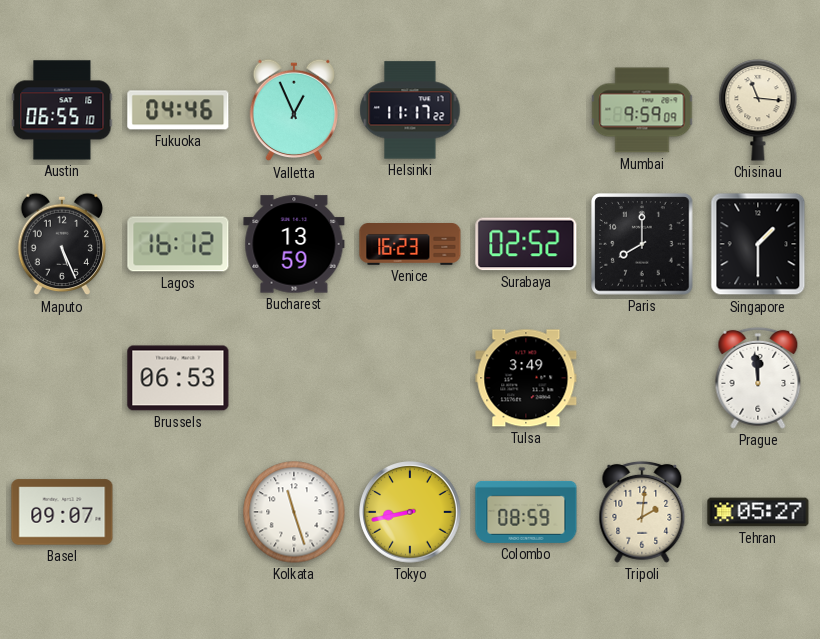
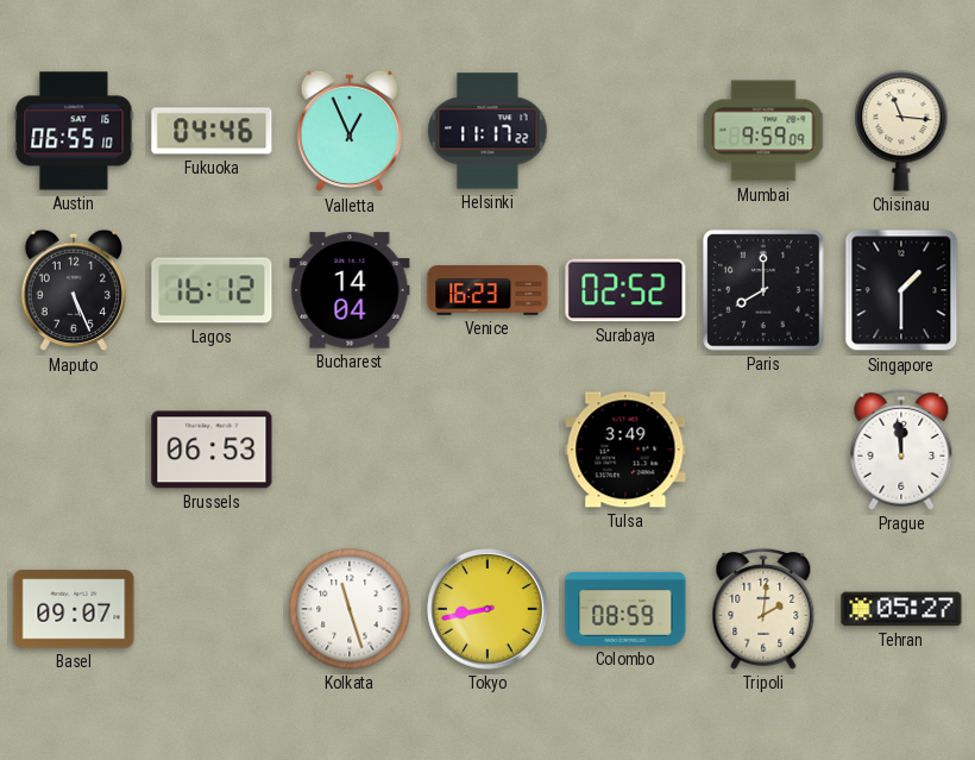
Bucharest: 13:59 -> 14:04 (350, 290)
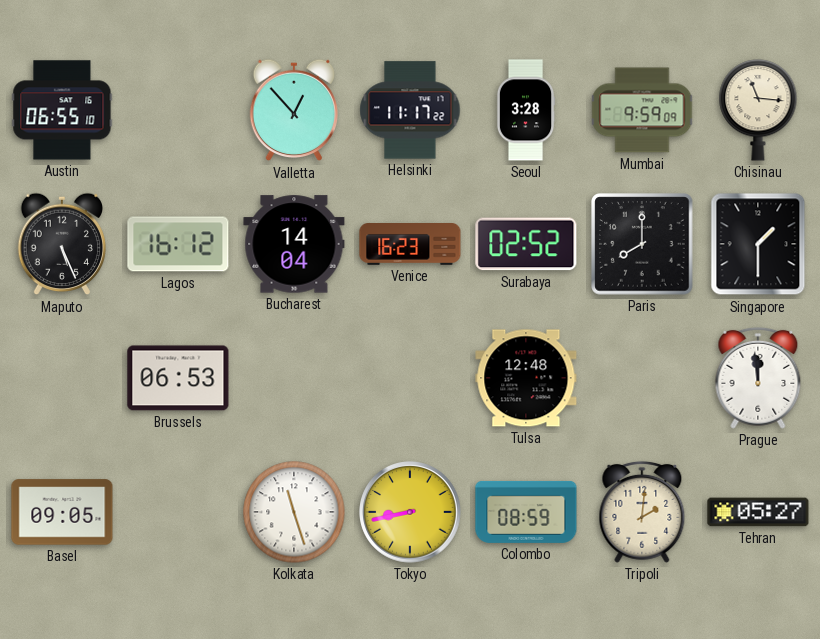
Fukuoka: 04:46 -> none (212, 131)
Valletta: 12:56 -> 12:53 (293, 110)
Seoul: none -> 3:28 (526, 110)
Tulsa: 3:49 -> 12:48 (526, 378)
Basel: 09:07 -> 09:05 (62, 512)
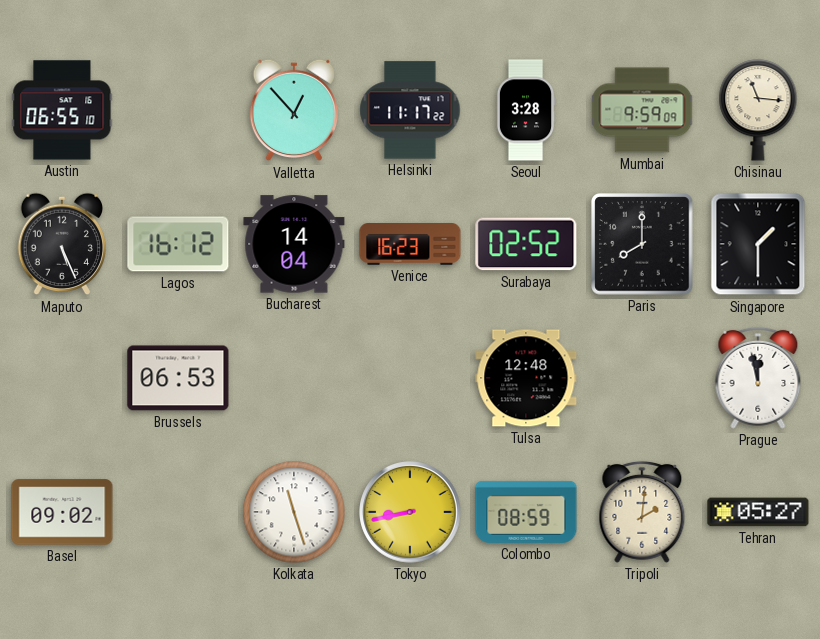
Prague: 11:59 -> 11:58 (758, 378)
Basel: 09:05 -> 09:02 (62, 512)
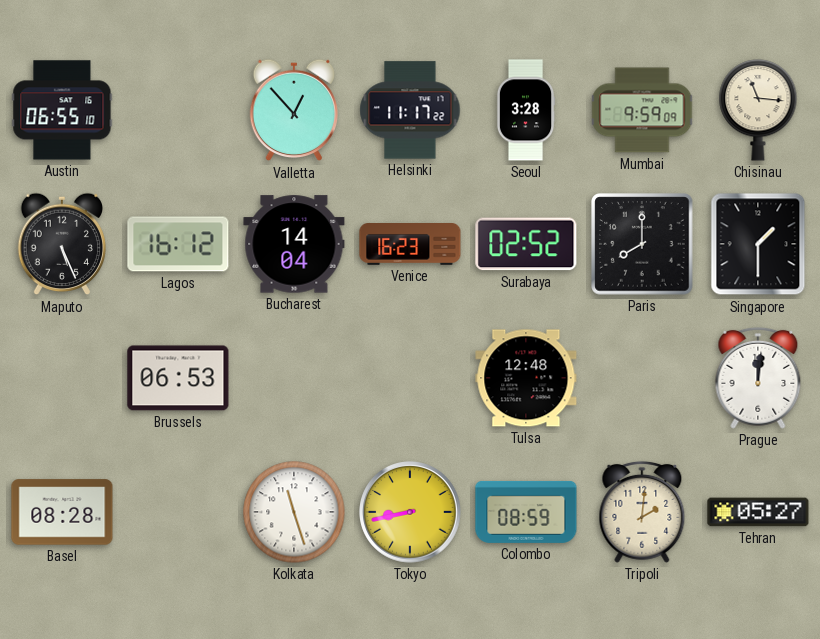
Prague: 11:58 -> 12:01 (758, 378)
Basel: 09:02 -> 08:28 (62, 512)
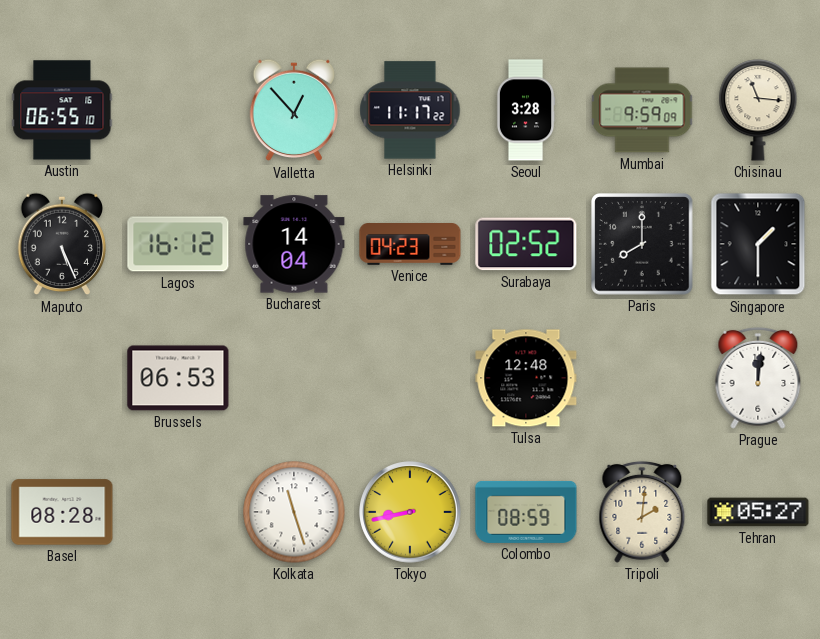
Venice: 16:23 -> 04:23 (410, 245)
